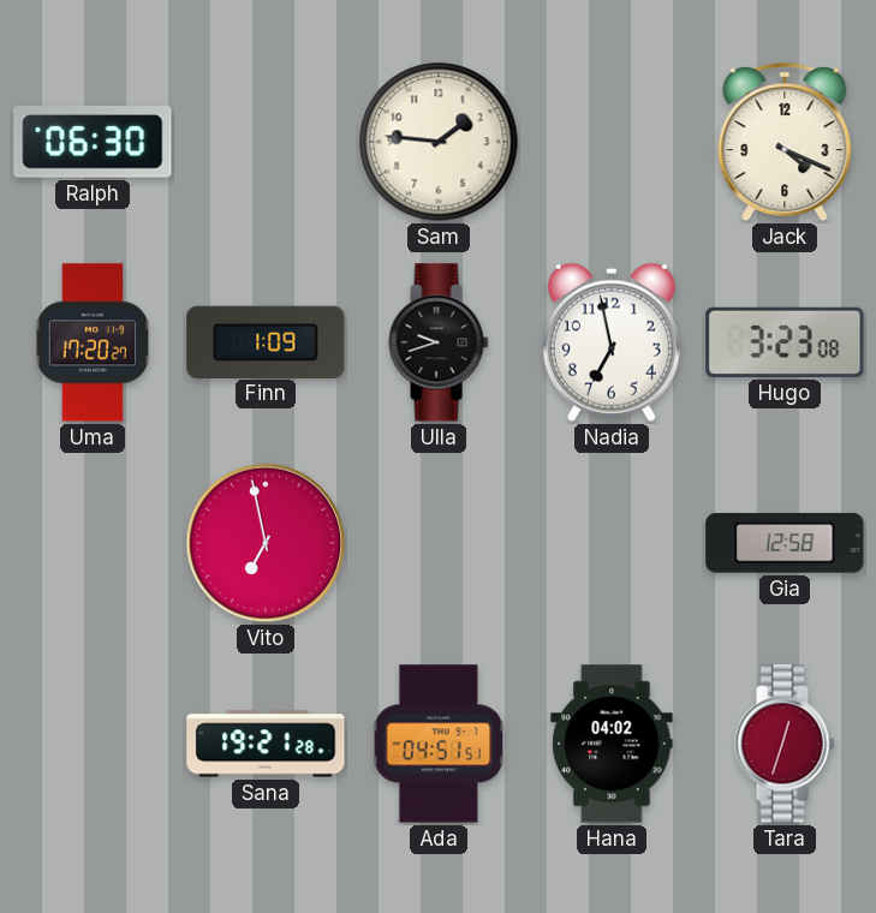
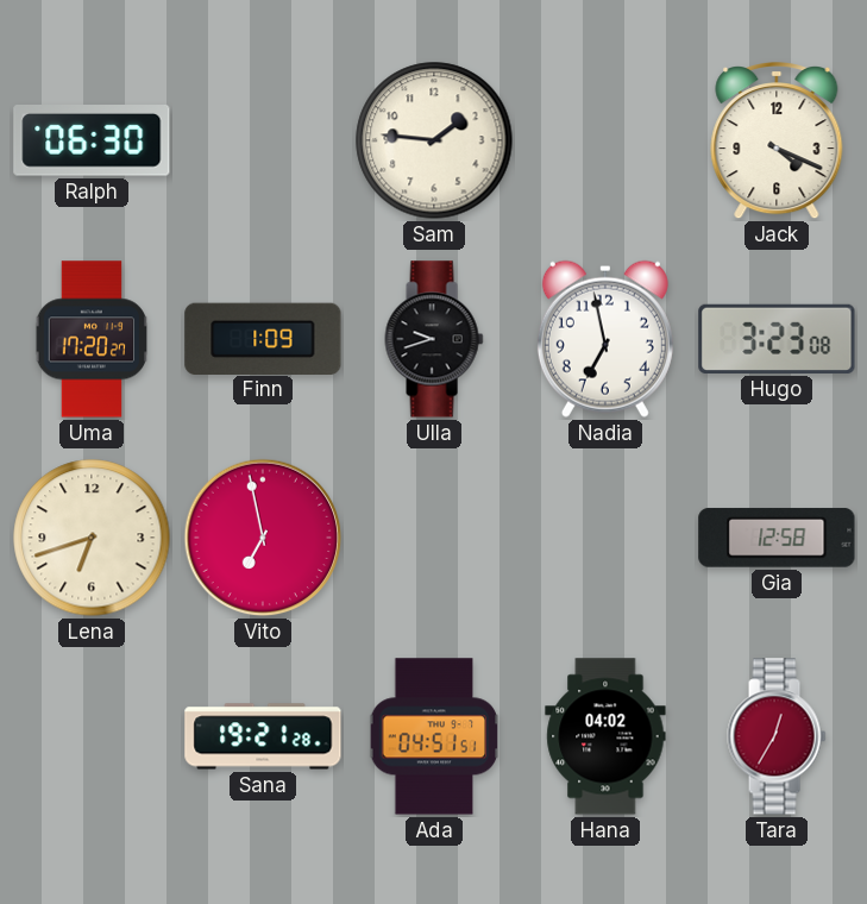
Lena: none -> 6:42 (92, 538)
Tara: 12:33 -> 12:35 (777, 736)
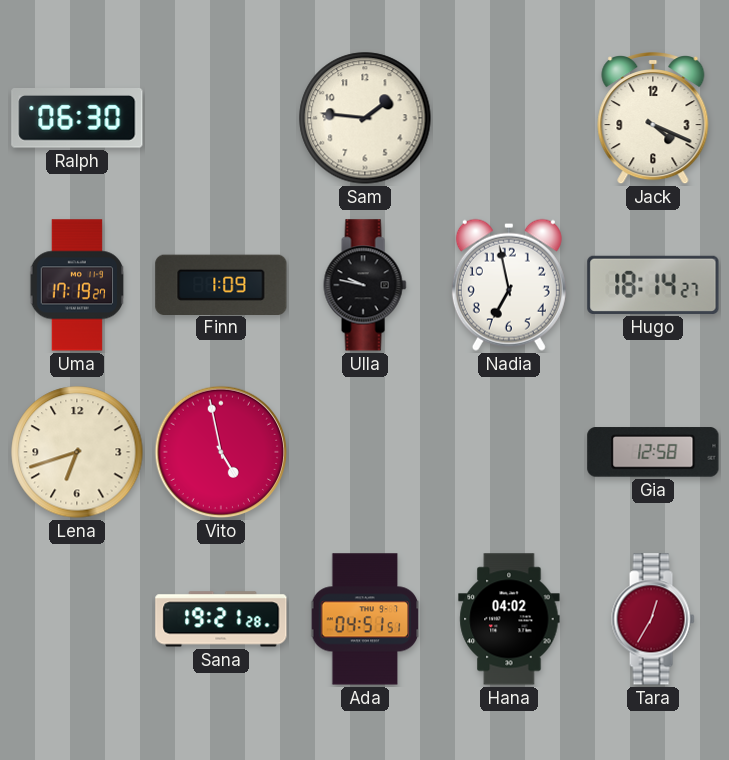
Uma: 17:20 -> 17:19 (77, 285)
Ulla: 9:42 -> 9:47 (365, 285)
Hugo: 3:23 -> 18:14 (653, 285)
Vito: 6:58 -> 4:58 (221, 452)
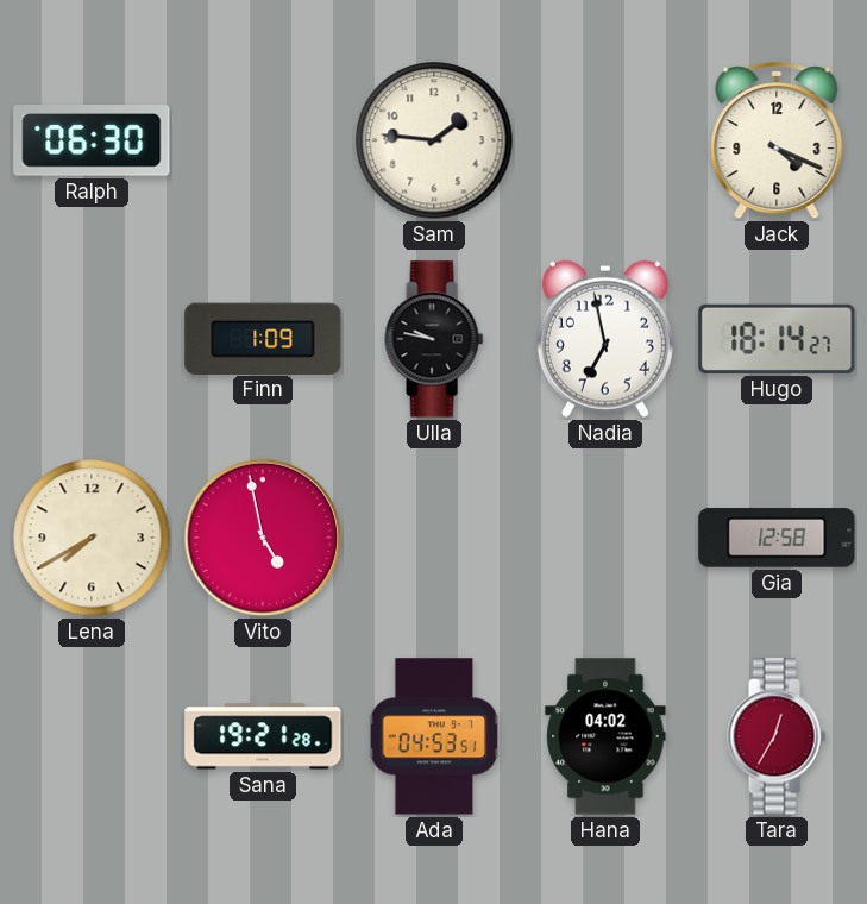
Uma: 17:19 -> none (77, 285)
Lena: 6:42 -> 7:40 (92, 538)
Ada: 04:51 -> 04:53 (434, 736)
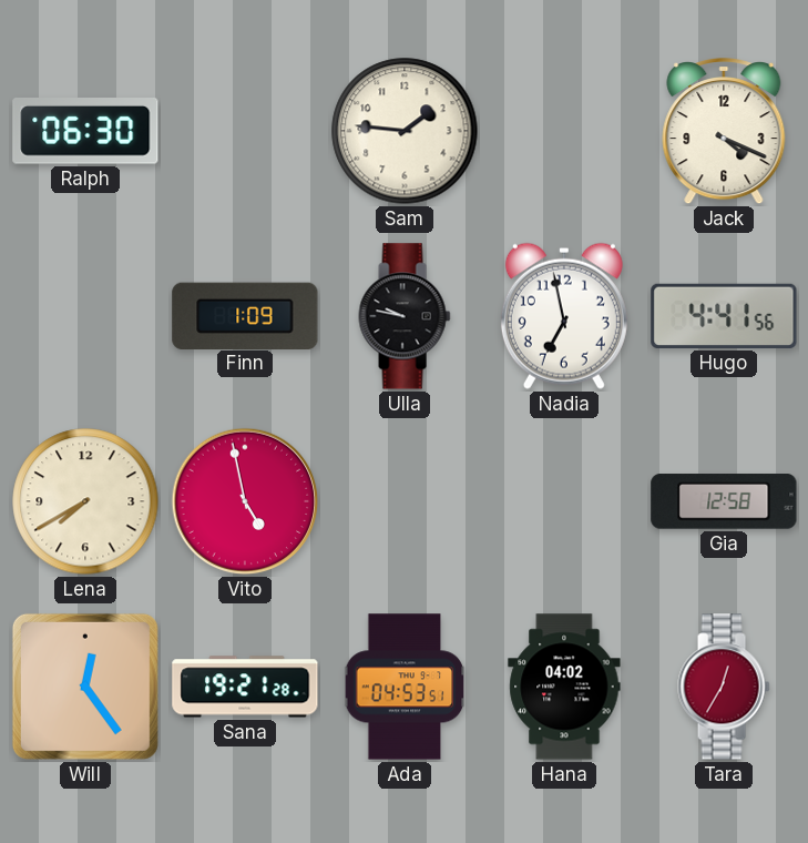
Hugo: 18:14 -> 4:41 (724, 316)
Will: none -> 12:24 (85, 687)
